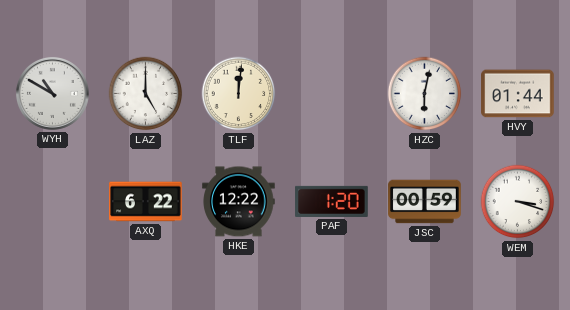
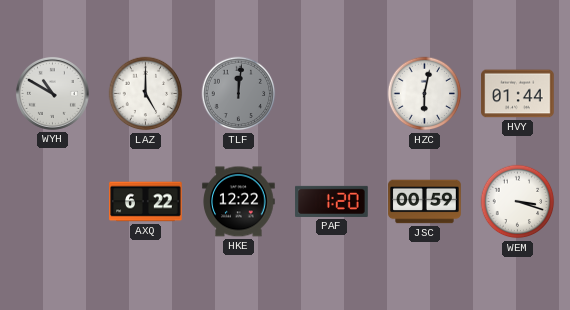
TLF dial: cream -> grey (239, 94)
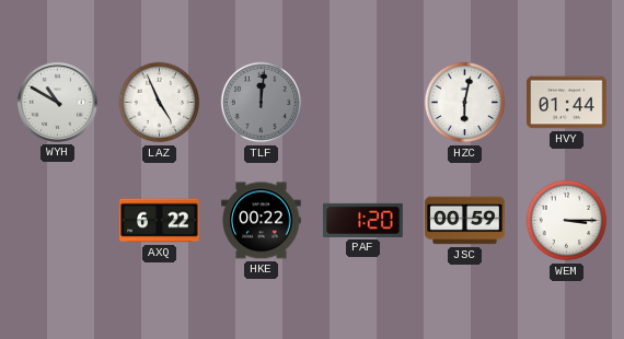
LAZ: 5:00 -> 4:56 (160, 103)
HKE: 12:22 -> 00:22 (262, 221)
WEM: 3:18 -> 3:15 (567, 221)
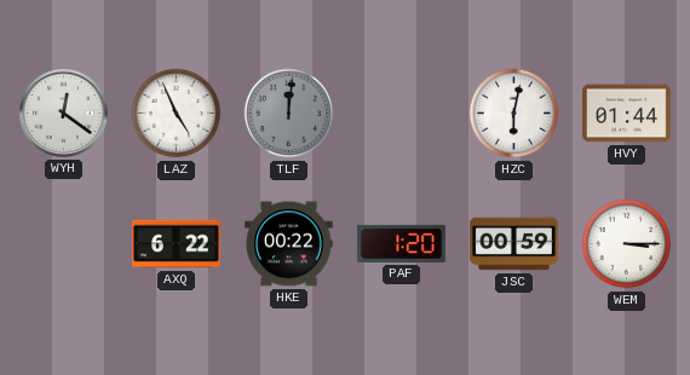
WYH: 10:50 -> 12:21 (63, 112)
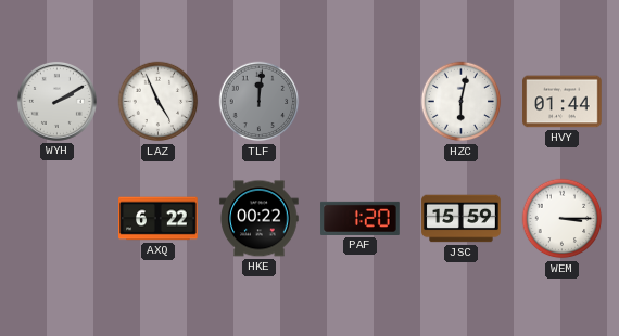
WYH: 12:21 -> 2:10 (56, 101)
JSC: 00:59 -> 15:59 (462, 219)
